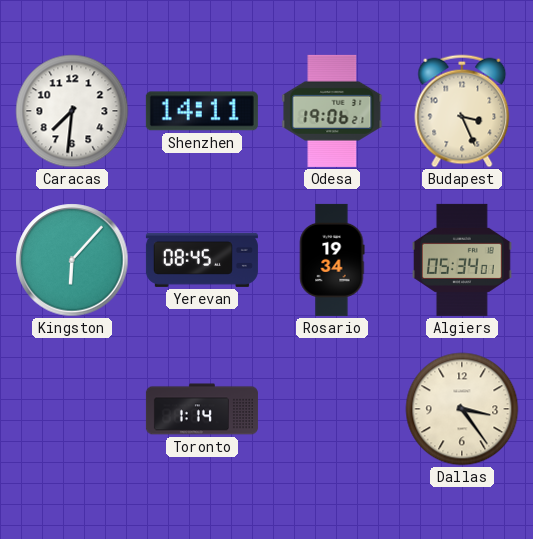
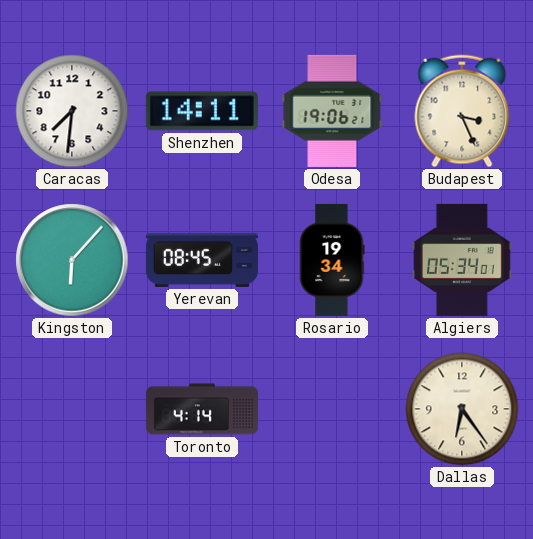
Toronto: 1:14 -> 4:14 (202, 409)
Dallas: 3:24 -> 6:24 (462, 409)
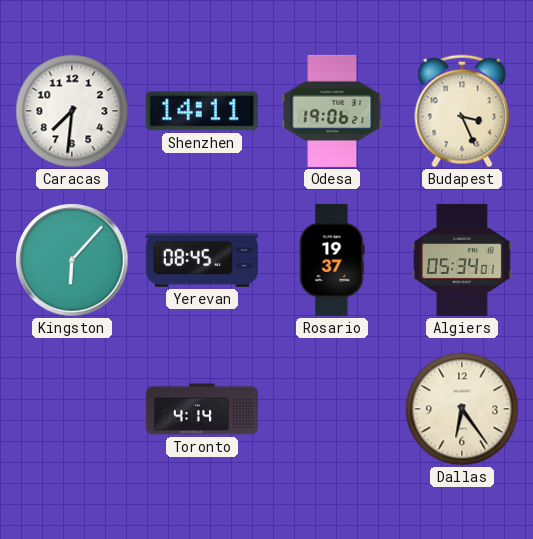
Rosario: 19:34 -> 19:37 (332, 260)
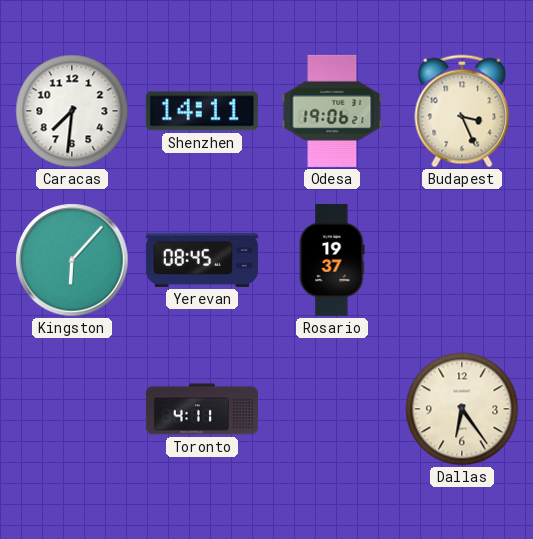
Algiers: 05:34 -> none (463, 260)
Toronto: 4:14 -> 4:11 (202, 409)
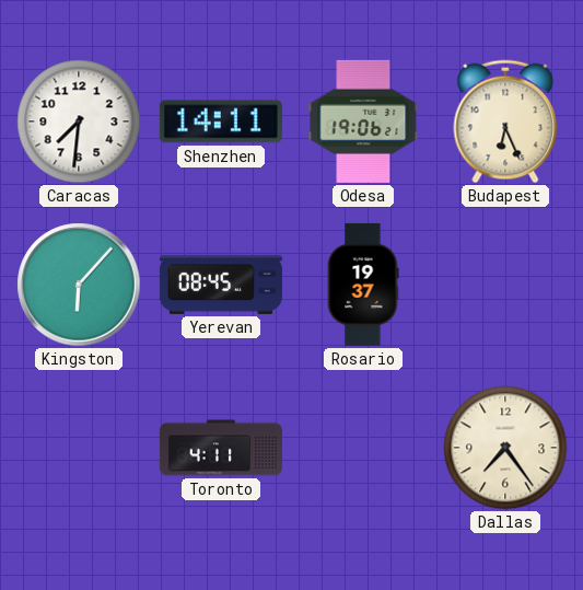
Budapest: 3:26 -> 6:26 (505, 122)
Dallas: 6:24 -> 7:24 (505, 448)
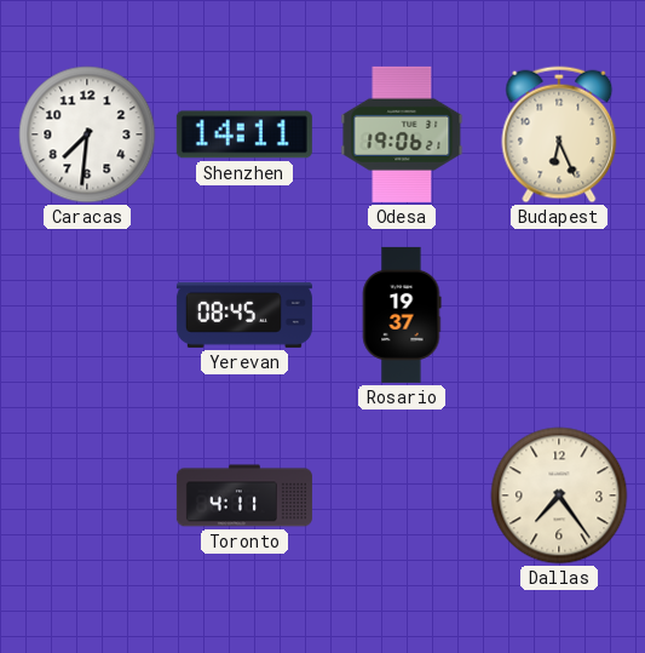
Kingston: 6:07 -> none (79, 285)
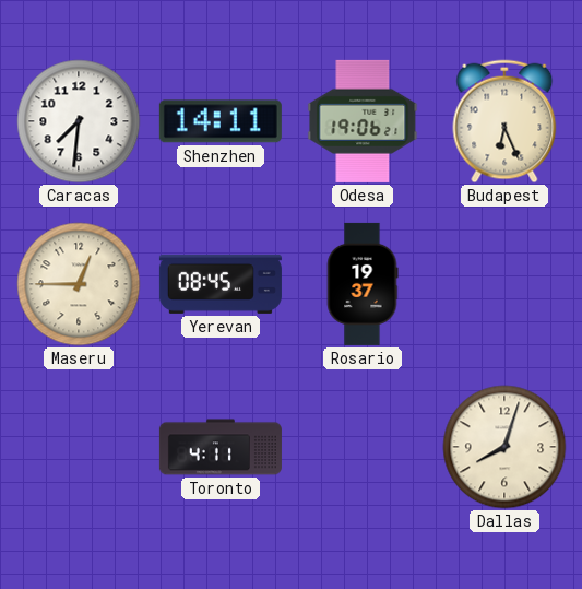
Maseru: none -> 12:45 (79, 284)
Dallas: 7:24 -> 8:03 (504, 447)
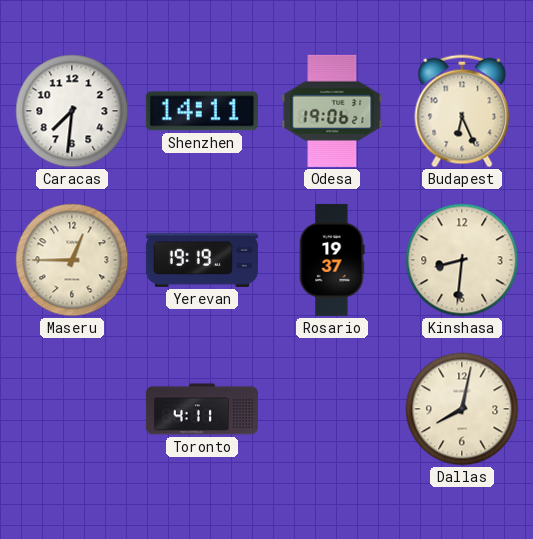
Yerevan: 08:45 -> 19:19 (202, 260)
Kinshasa: none -> 8:31 (462, 260)
Dallas: 8:03 -> 8:02 (462, 409)
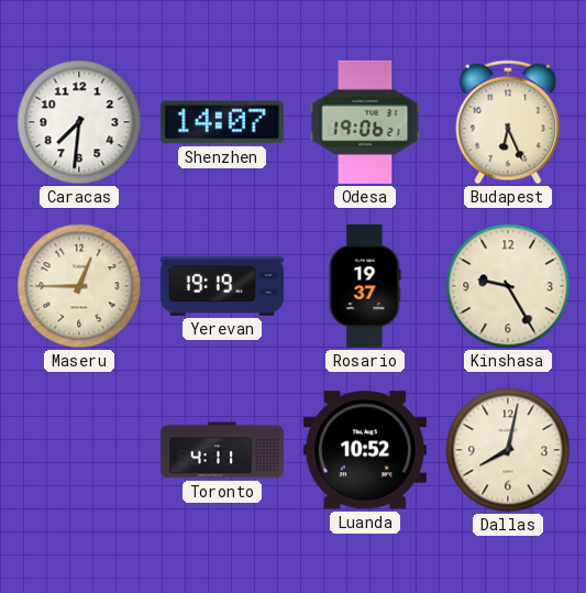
Shenzhen: 14:11 -> 14:07 (222, 122)
Kinshasa: 8:31 -> 9:25 (508, 286)
Luanda: none -> 10:52 (365, 450)
